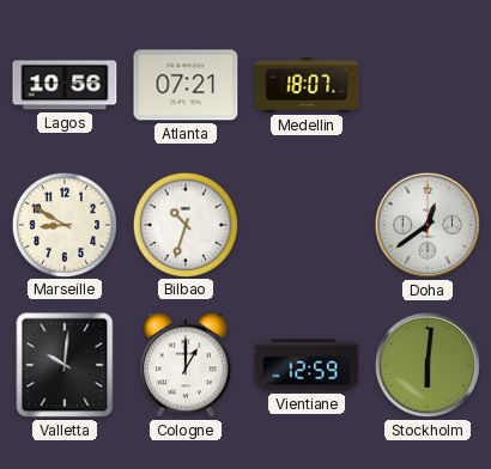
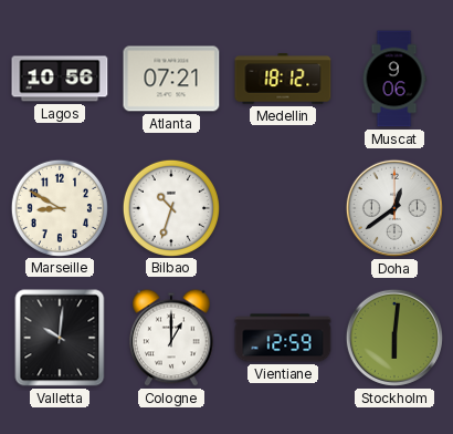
Medellin: 18:07 -> 18:12 (283, 79)
Muscat: none -> 9:06 (394, 79)
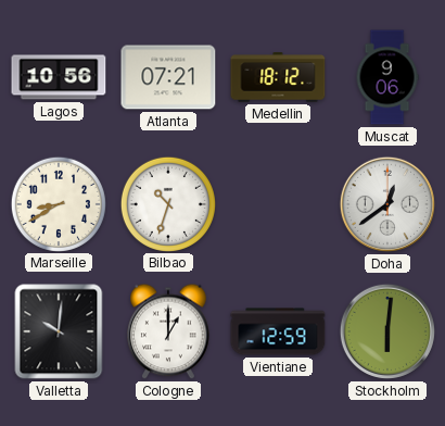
Marseille: 8:50 -> 8:40 (58, 203)
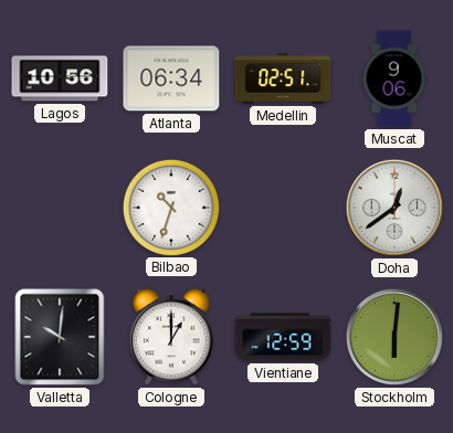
Atlanta: 07:21 -> 06:34 (171, 78)
Medellin: 18:12 -> 02:51 (283, 78)
Marseille: 8:40 -> none (58, 203)
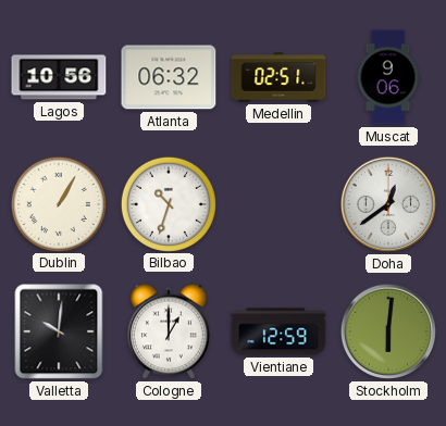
Atlanta: 06:34 -> 06:32 (169, 77)
Dublin: none -> 1:05 (58, 203)
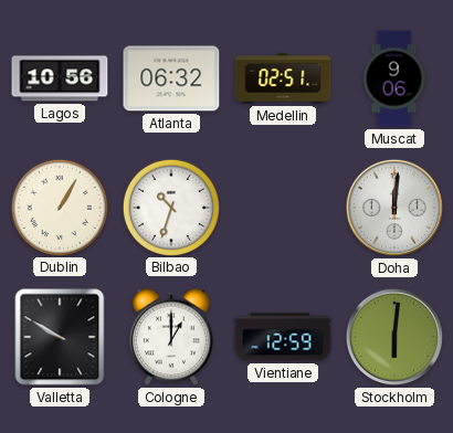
Doha: 12:39 -> 12:01 (394, 208)
Valletta: 10:01 -> 9:50 (60, 337)
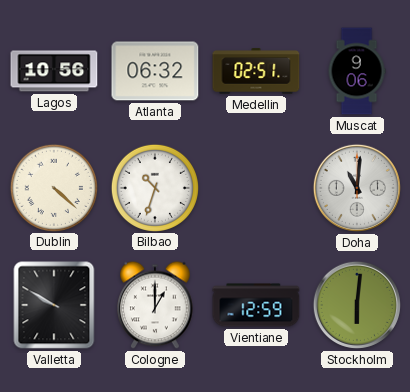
Dublin: 1:05 -> 4:22 (53, 187)
Doha: 12:01 -> 11:01 (357, 188)
